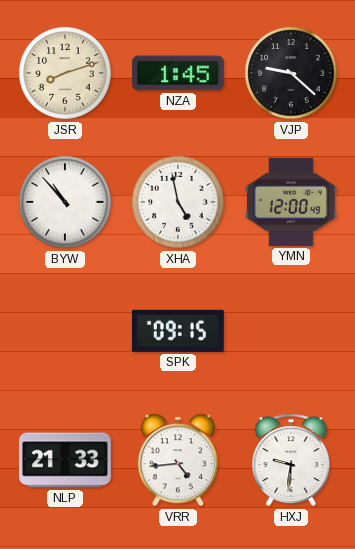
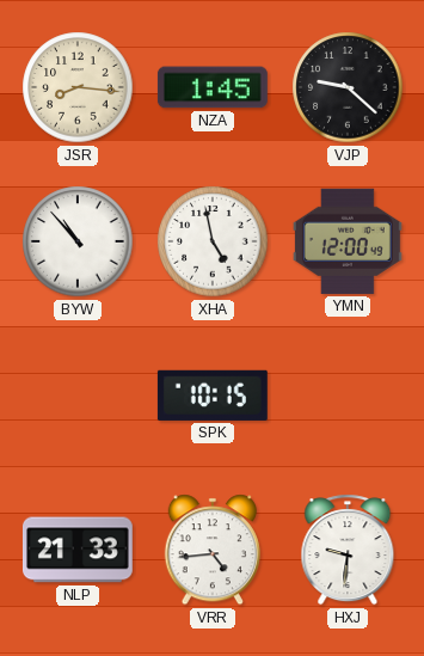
JSR: 8:12 -> 8:16 (78, 87)
SPK: 09:15 -> 10:15 (213, 396)
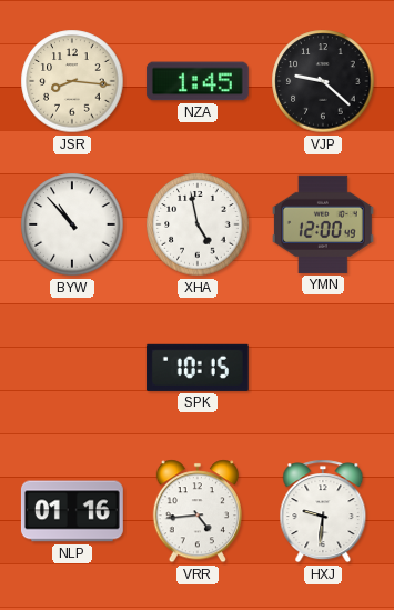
NLP: 21:33 -> 01:16 (72, 511)
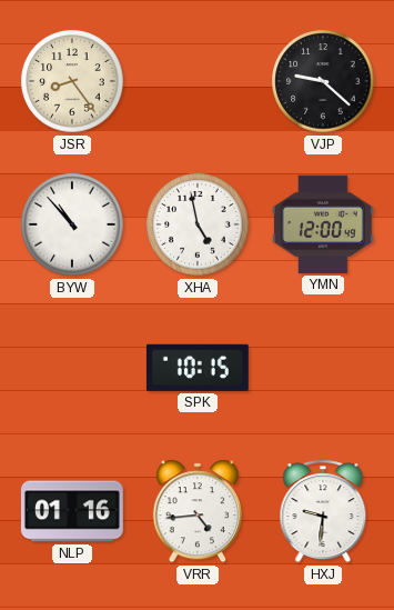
JSR: 8:16 -> 8:24 (72, 81)
NZA: 1:45 -> none (198, 81)
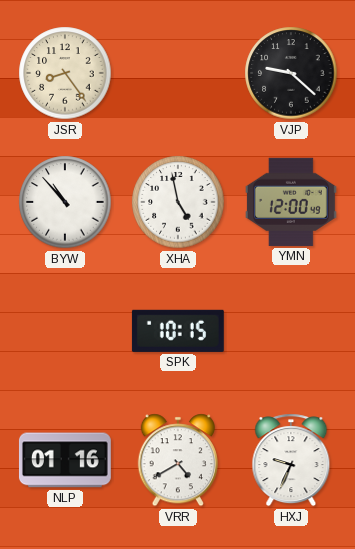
VRR: 4:44 -> 4:40 (178, 460)
HXJ: 9:31 -> 9:34 (291, 460)
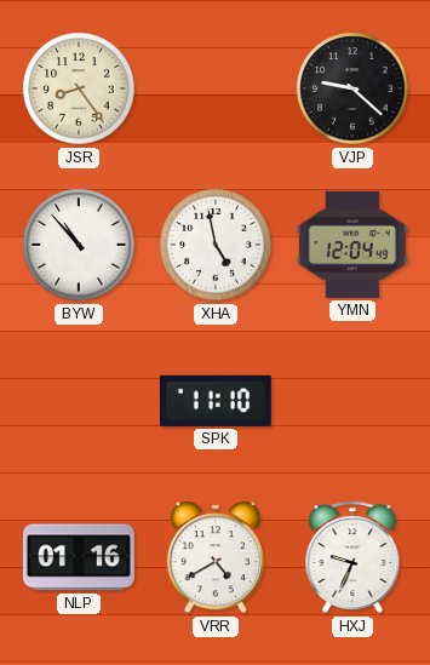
YMN: 12:00 -> 12:04 (352, 245)
SPK: 10:15 -> 11:10 (216, 401)
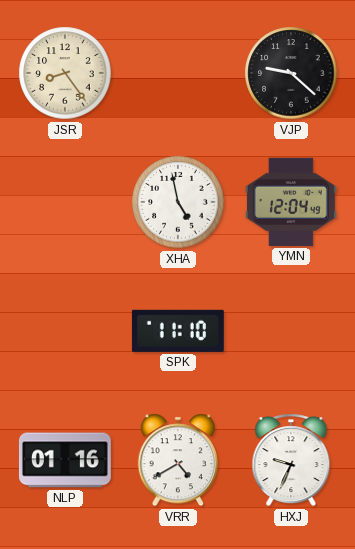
BYW: 10:53 -> none (79, 245)
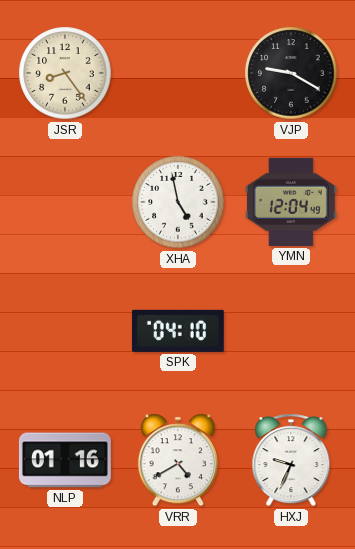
VJP: 9:22 -> 9:20 (291, 73)
SPK: 11:10 -> 04:10 (178, 331)
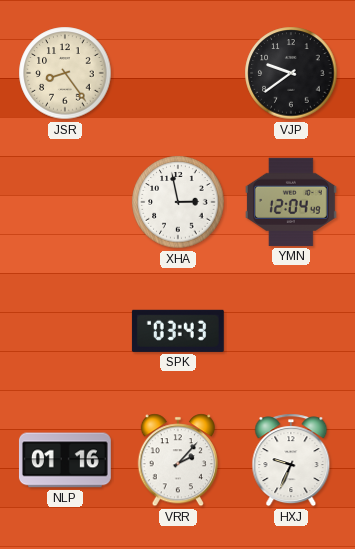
VJP: 9:20 -> 9:39 (291, 73)
XHA: 4:58 -> 2:58 (178, 202)
SPK: 04:10 -> 03:43 (178, 331)
VRR: 4:40 -> 2:07 (178, 460)
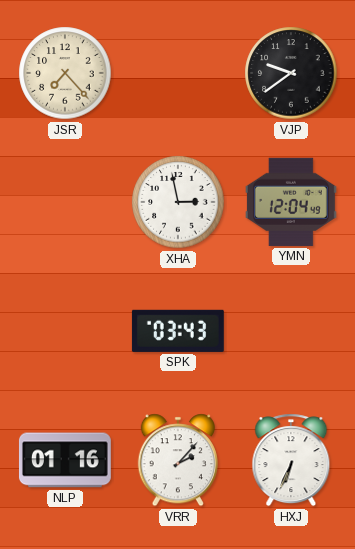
JSR: 8:24 -> 7:23 (65, 73)
HXJ: 9:34 -> 6:34 (291, 460)
